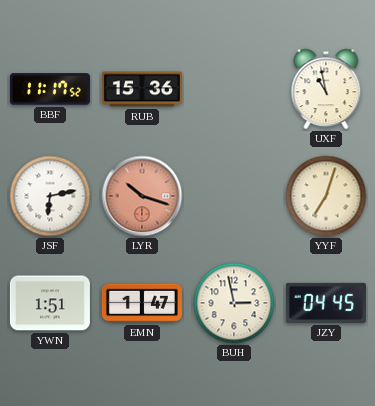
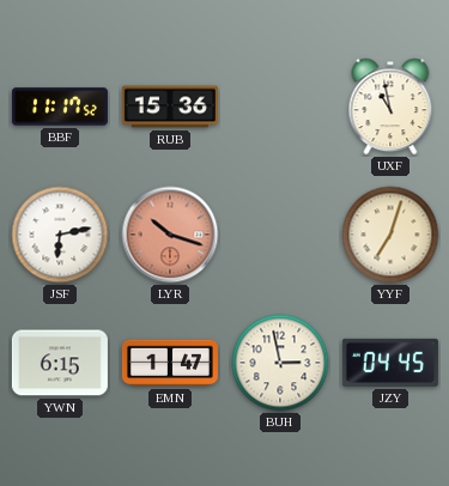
YWN: 1:51 -> 6:15 (60, 363)
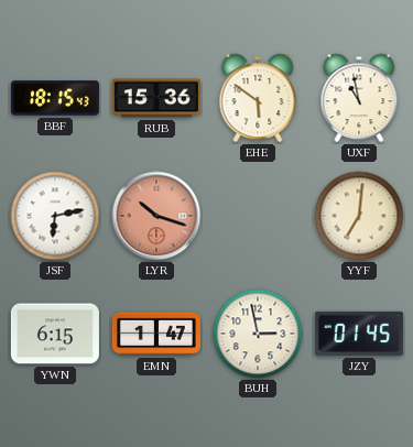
BBF: 11:17 -> 18:15 (55, 98)
EHE: none -> 5:51 (258, 98)
YYF: 7:03 -> 7:01 (359, 216)
JZY: 04:45 -> 01:45 (359, 334)
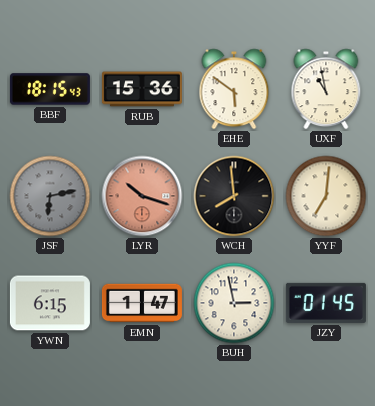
JSF dial: white -> grey (50, 196)
WCH: none -> 7:59 (234, 196)
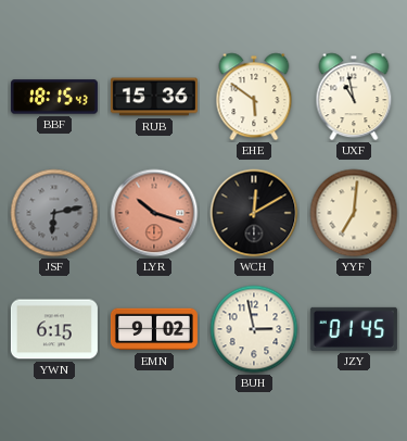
WCH: 7:59 -> 12:10 (254, 213)
EMN: 1:47 -> 9:02 (154, 329)
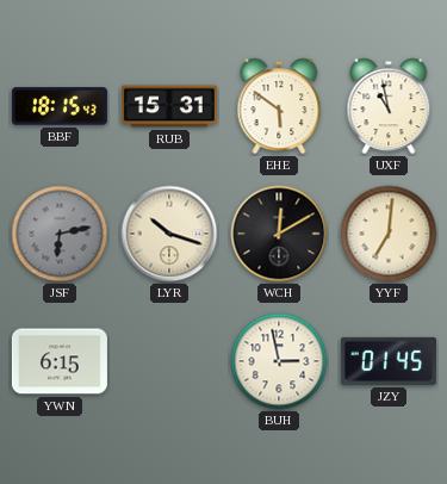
RUB: 15:36 -> 15:31 (169, 106)
LYR dial: salmon -> cream (169, 234)
EMN: 9:02 -> none (154, 329)
